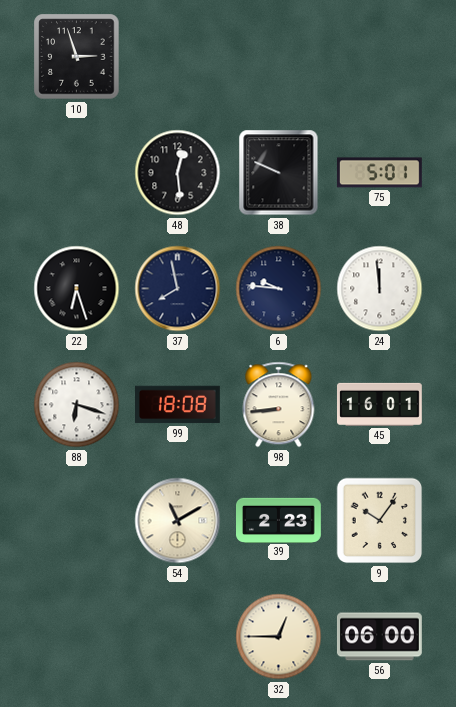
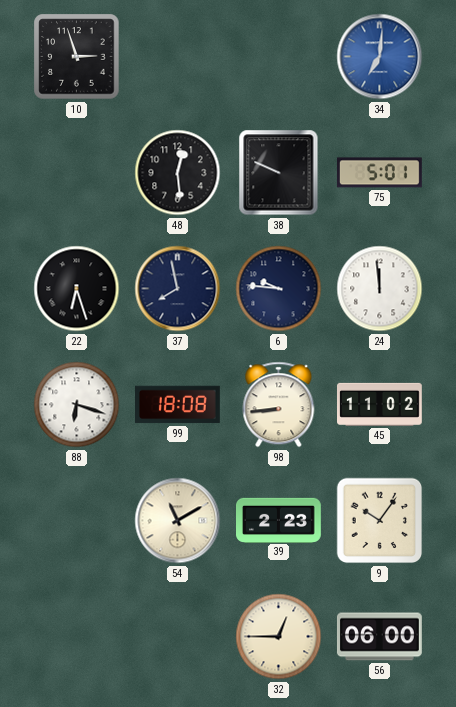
34: none -> 7:01 (380, 57)
45: 16:01 -> 11:02 (380, 404)
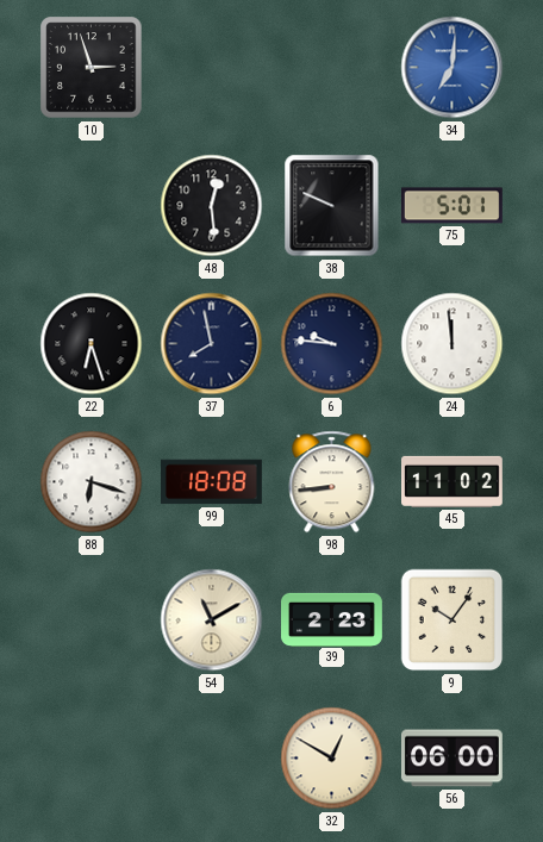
32: 12:45 -> 12:50 (332, 759)
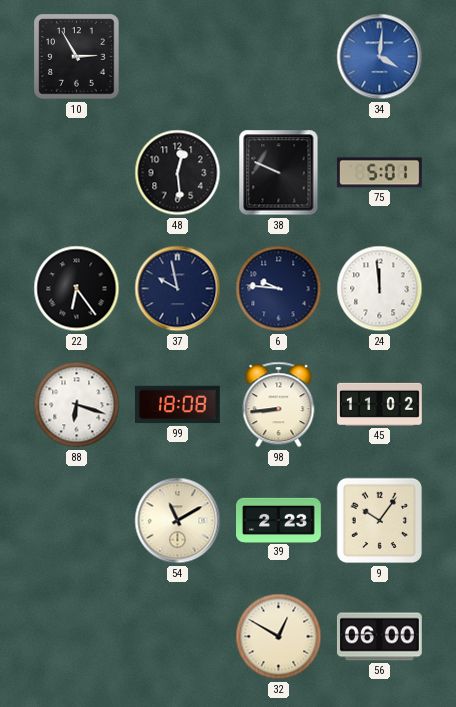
10: 2:57 -> 2:55 (77, 57)
34: 7:01 -> 4:01 (380, 57)
22: 6:27 -> 6:24 (77, 289)
37: 7:58 -> 9:58 (178, 289)
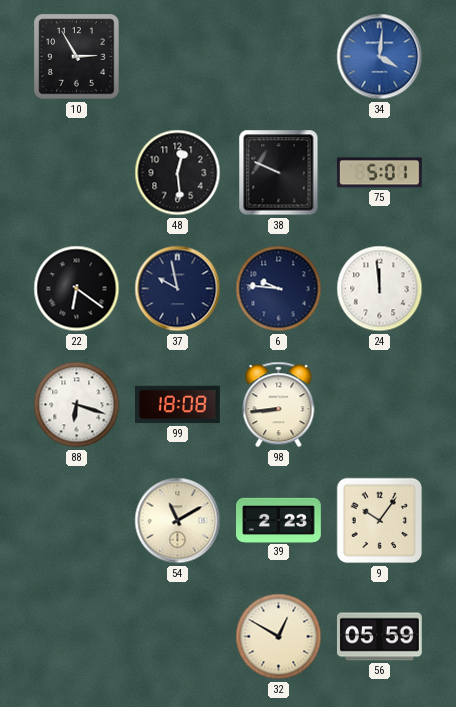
22: 6:24 -> 6:21 (77, 289)
45: 11:02 -> none (380, 404)
56: 06:00 -> 05:59 (379, 637)
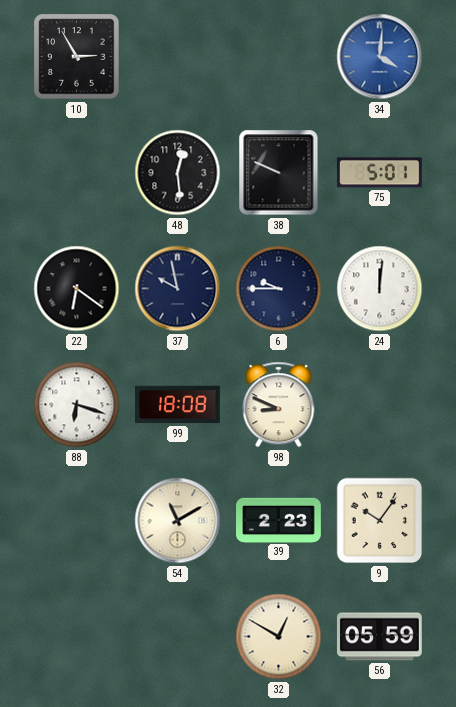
6: 9:46 -> 9:45 (279, 289)
24: 11:59 -> 12:01 (380, 289)
98: 8:44 -> 8:49 (279, 405)
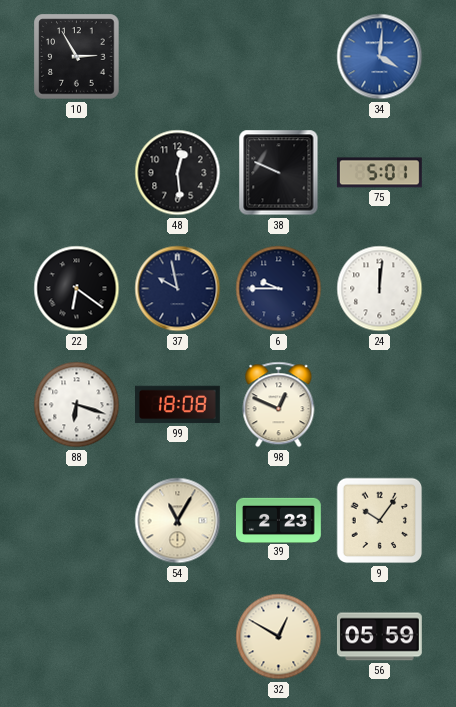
98: 8:49 -> 12:49 (279, 405)
54: 11:10 -> 11:05 (178, 521)
